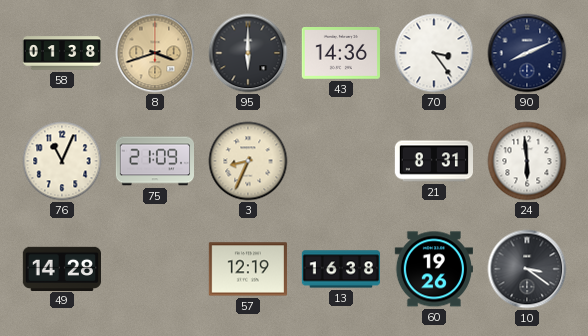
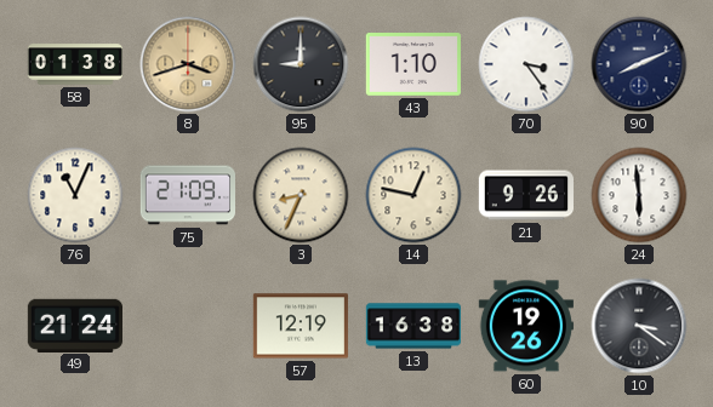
95: 6:00 -> 9:00 (301, 64)
43: 14:36 -> 1:10 (413, 65)
14: none -> 12:47 (413, 195)
21: 8:31 -> 9:26 (525, 195)
49: 14:28 -> 21:24 (74, 325)
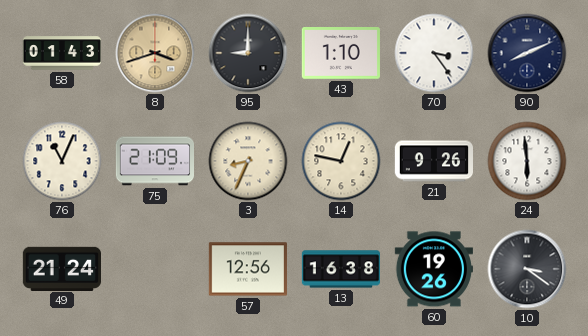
58: 01:38 -> 01:43 (61, 53)
57: 12:19 -> 12:56 (248, 269)
